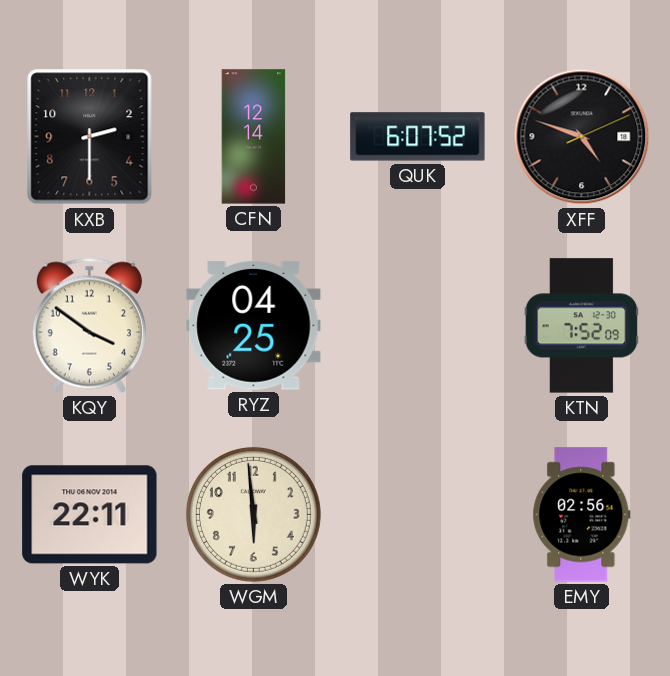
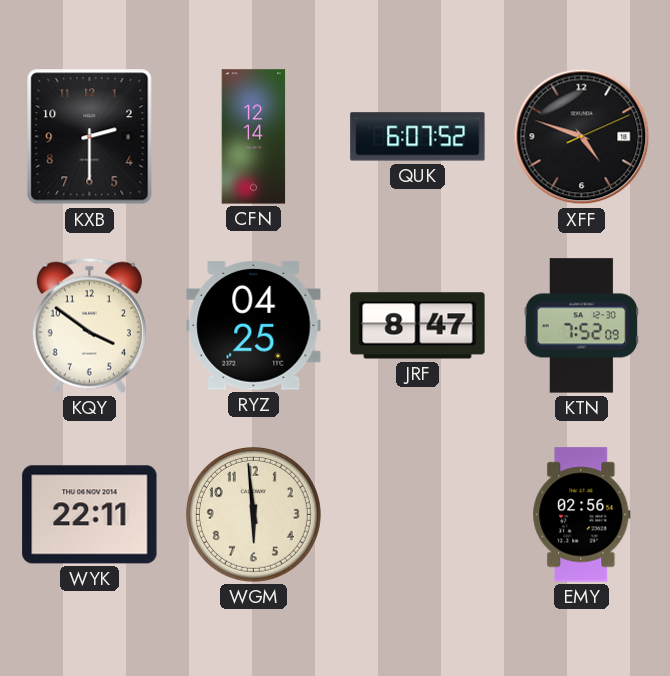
JRF: none -> 8:47 (418, 326)
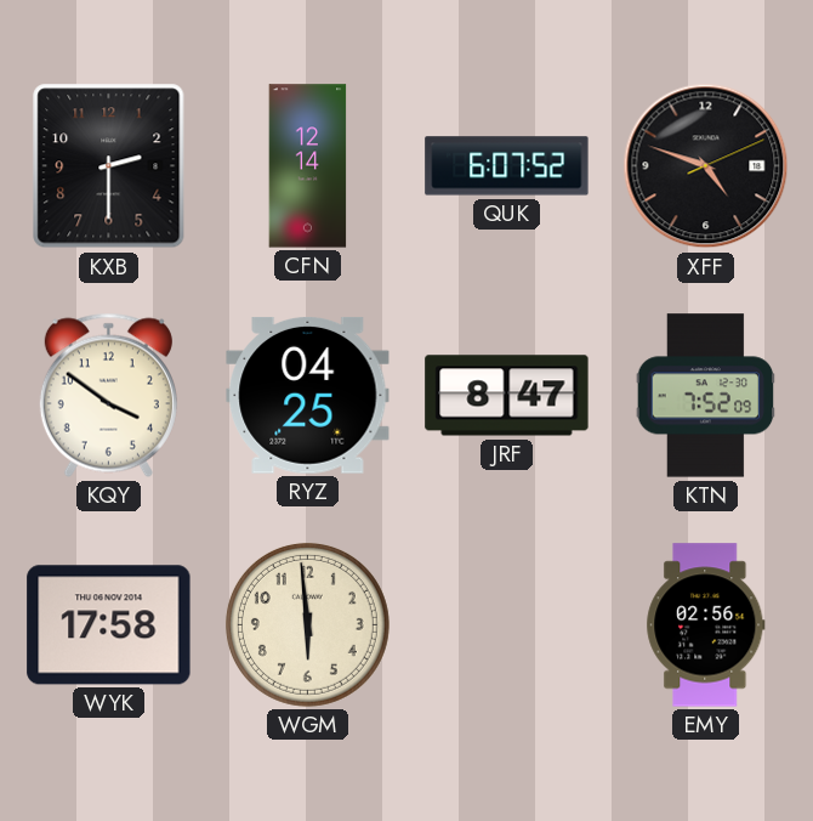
WYK: 22:11 -> 17:58 (109, 625)
